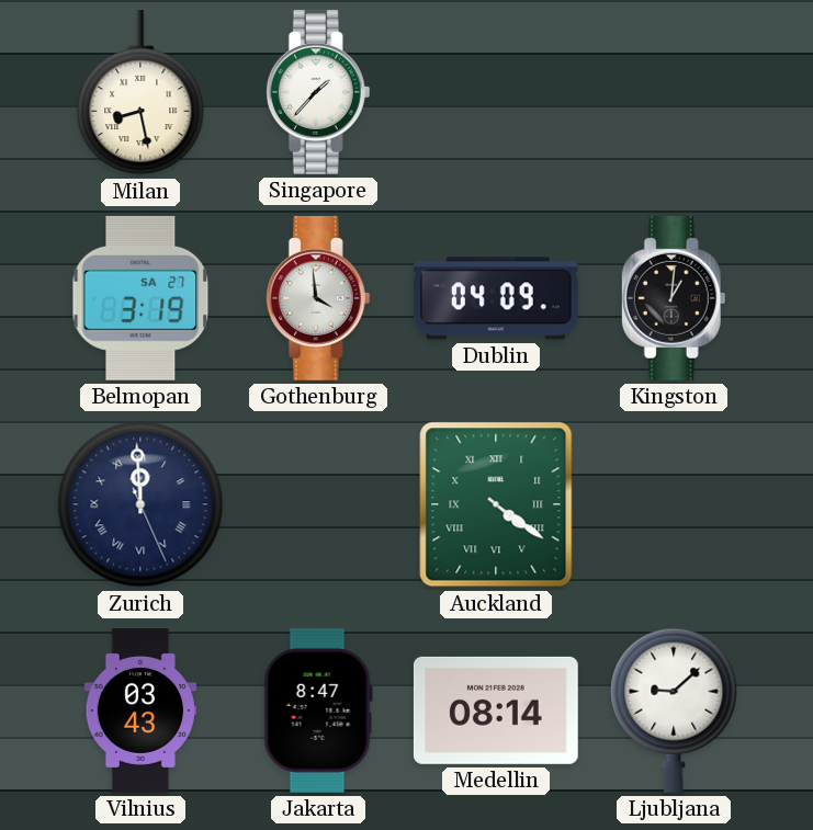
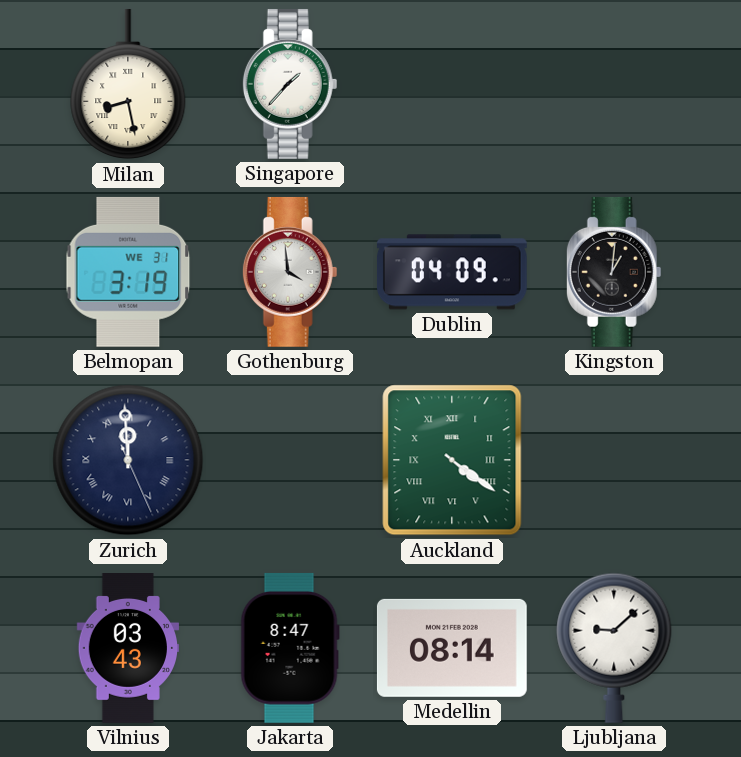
Belmopan date: SA 27 -> WE 31 (128, 272)
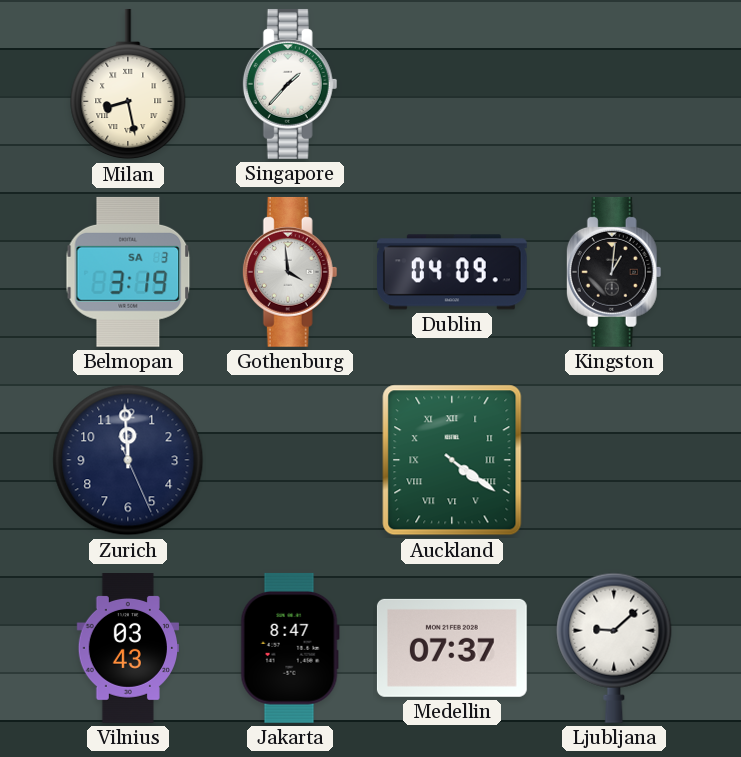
Belmopan date: WE 31 -> SA 3 (128, 272)
Zurich numerals: Roman -> Arabic (128, 460)
Medellin: 08:14 -> 07:37 (452, 648)
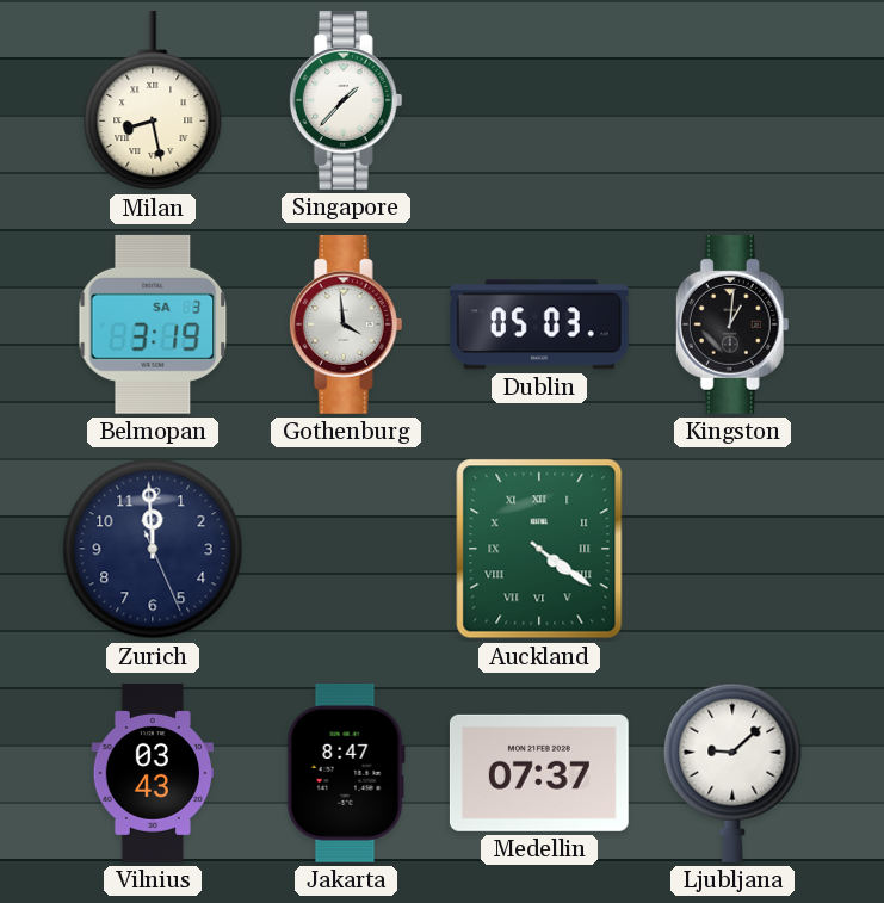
Dublin: 04:09 -> 05:03 (539, 324)
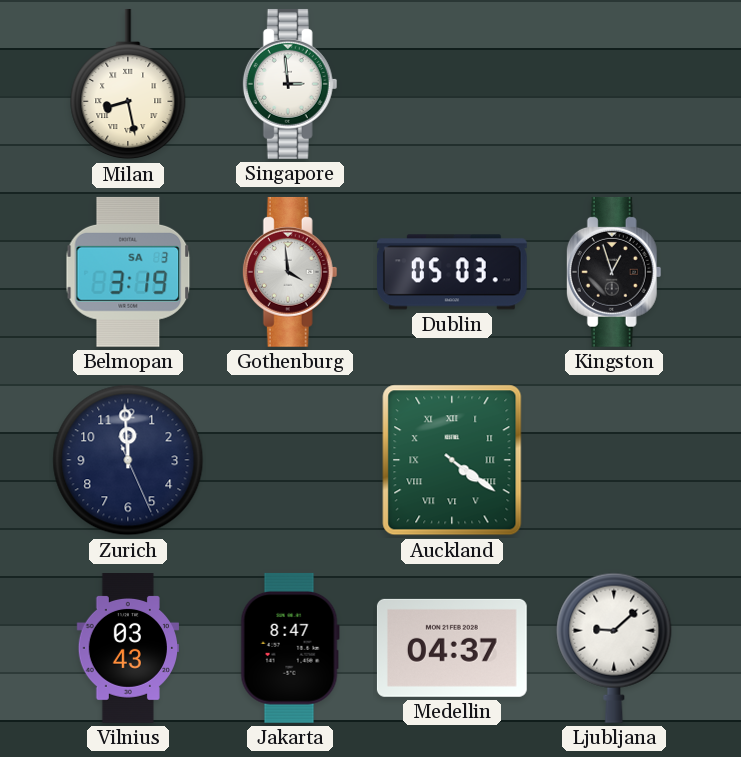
Singapore: 1:37 -> 2:59 (290, 84)
Kingston: 1:01 -> 12:57 (614, 272)
Medellin: 07:37 -> 04:37 (452, 648)
